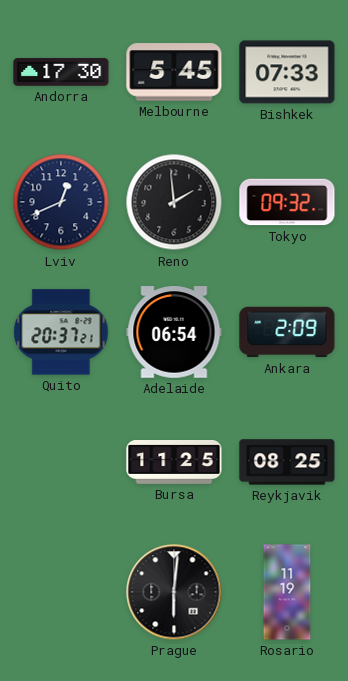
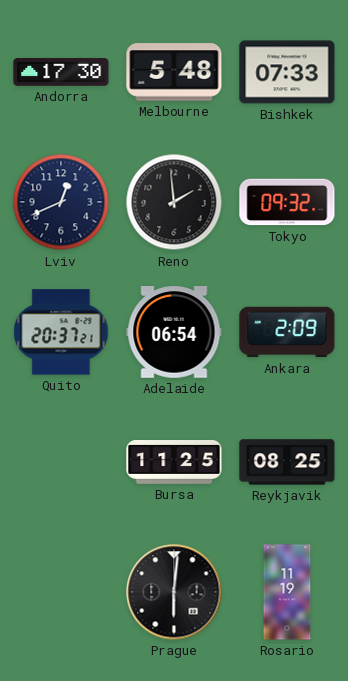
Melbourne: 5:45 -> 5:48 (174, 72)
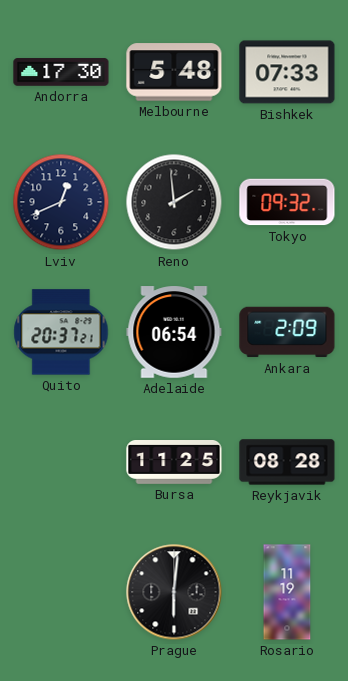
Reykjavik: 08:25 -> 08:28 (287, 462)
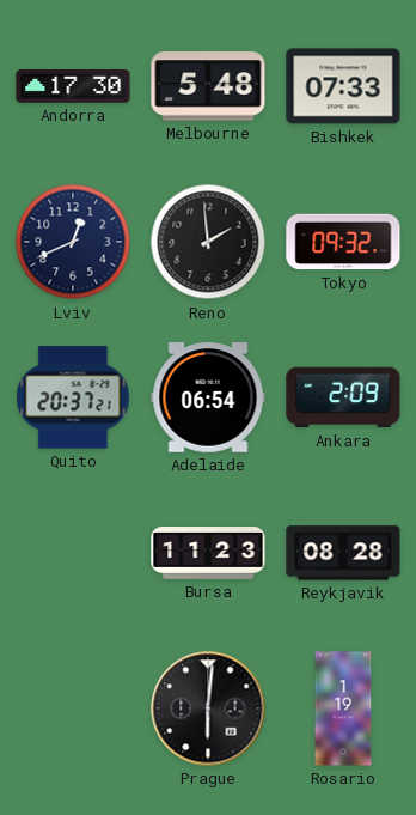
Bursa: 11:25 -> 11:23 (208, 554)
Rosario: 11:19 -> 1:19 (343, 708)
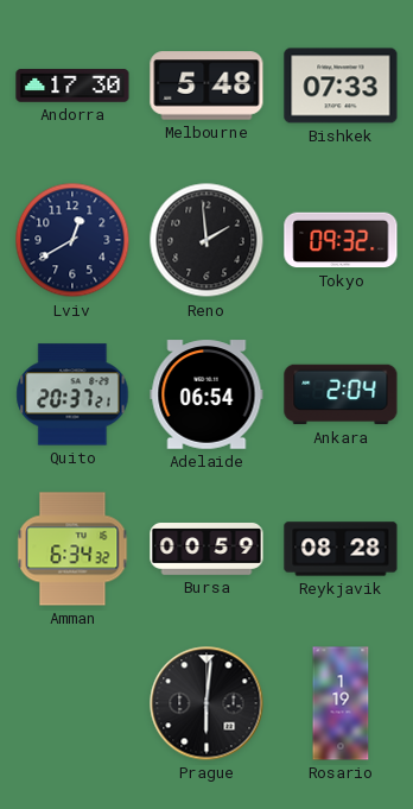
Lviv: 12:41 -> 12:40 (72, 240)
Ankara: 2:09 -> 2:04 (341, 394)
Amman: none -> 6:34 (72, 549)
Bursa: 11:23 -> 00:59 (206, 550)
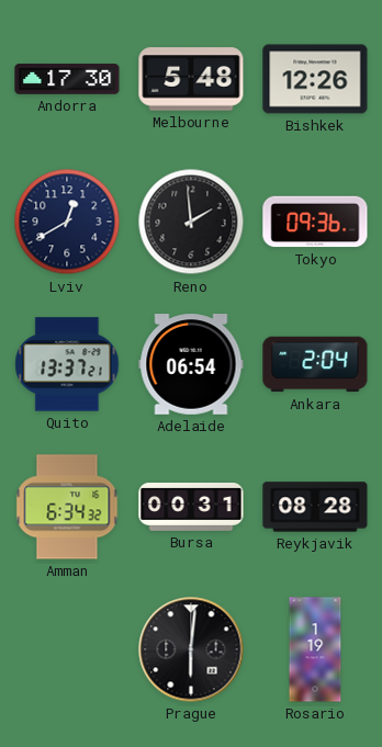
Bishkek: 07:33 -> 12:26 (315, 79)
Tokyo: 09:32 -> 09:36 (315, 222)
Quito: 20:37 -> 13:37 (67, 364)
Bursa: 00:59 -> 00:31 (191, 508)
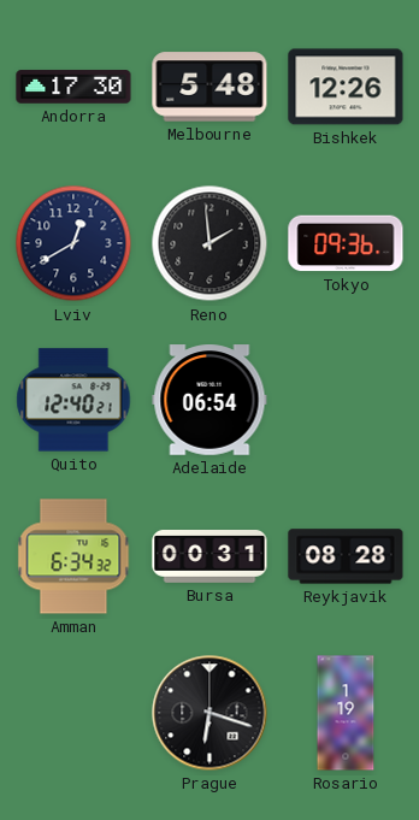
Quito: 13:37 -> 12:40 (73, 400)
Ankara: 2:04 -> none (315, 364)
Prague: 6:01 -> 6:18 (209, 713)
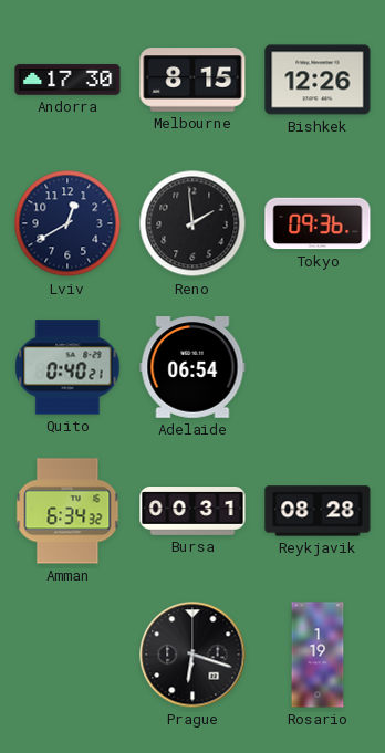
Melbourne: 5:48 -> 8:15 (192, 80)
Quito: 12:40 -> 0:40 (67, 367)
